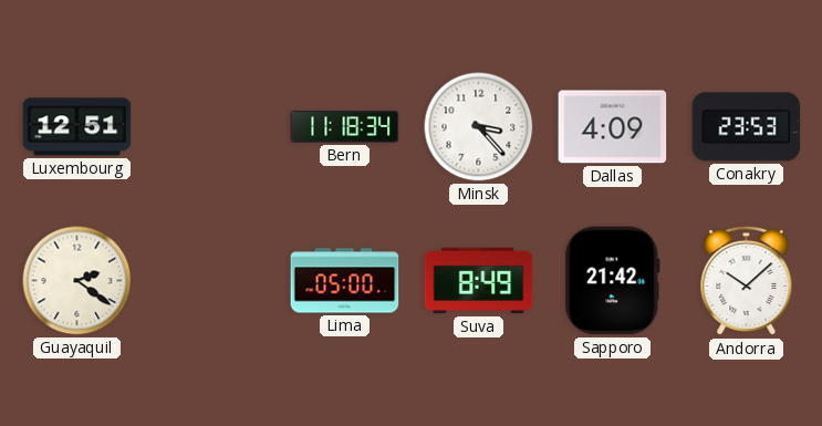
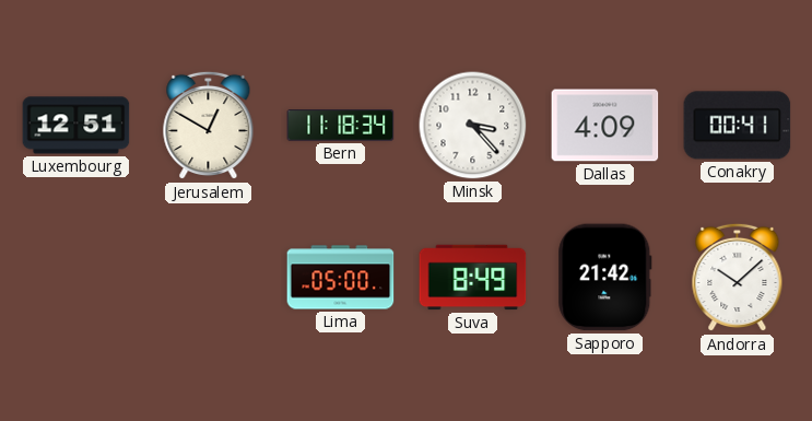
Jerusalem: none -> 12:50 (209, 126)
Conakry: 23:53 -> 00:41 (738, 126)
Guayaquil: 2:21 -> none (77, 281)
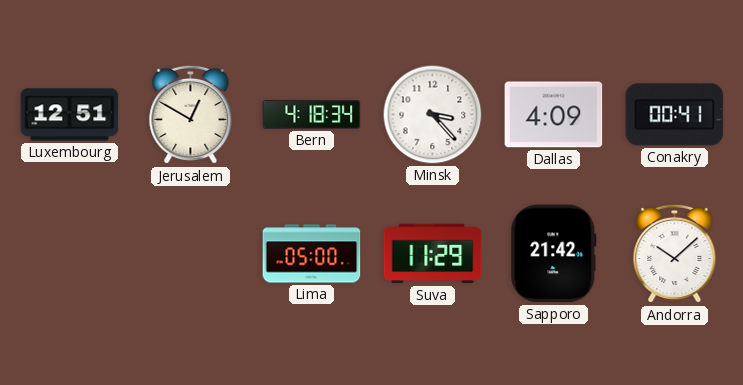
Bern: 11:18 -> 4:18 (312, 115)
Suva: 8:49 -> 11:29 (433, 254)
